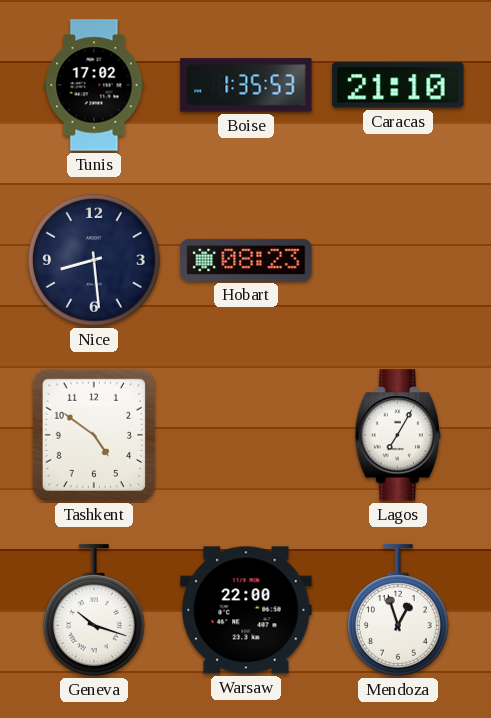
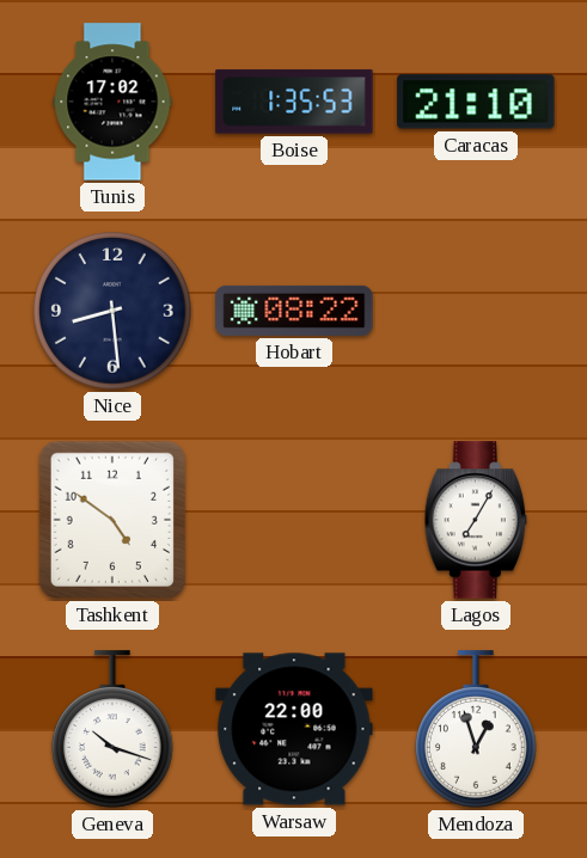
Hobart: 08:23 -> 08:22 (294, 311)
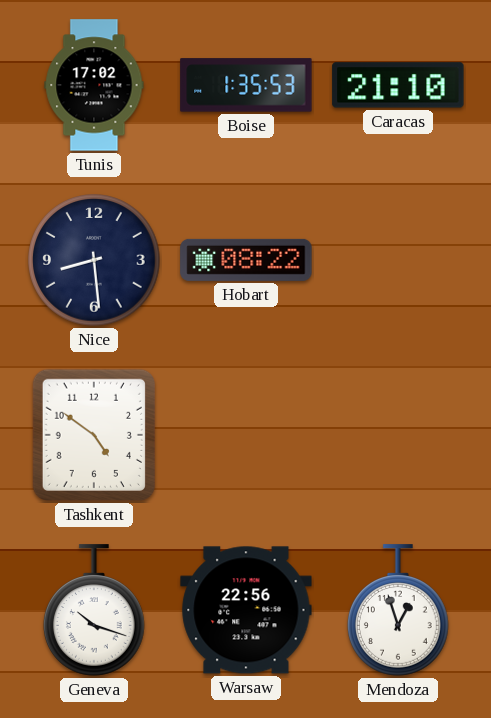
Lagos: 7:05 -> none (476, 520)
Warsaw: 22:00 -> 22:56 (246, 610)
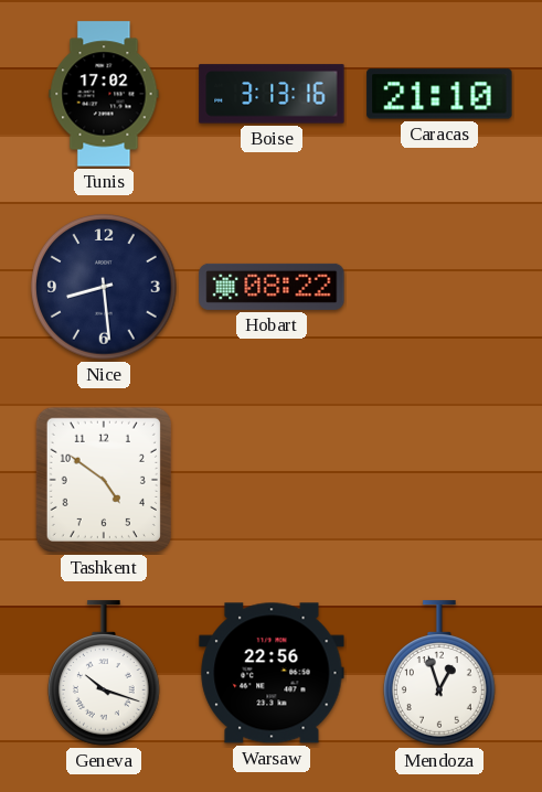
Boise: 1:35 -> 3:13 (272, 94)
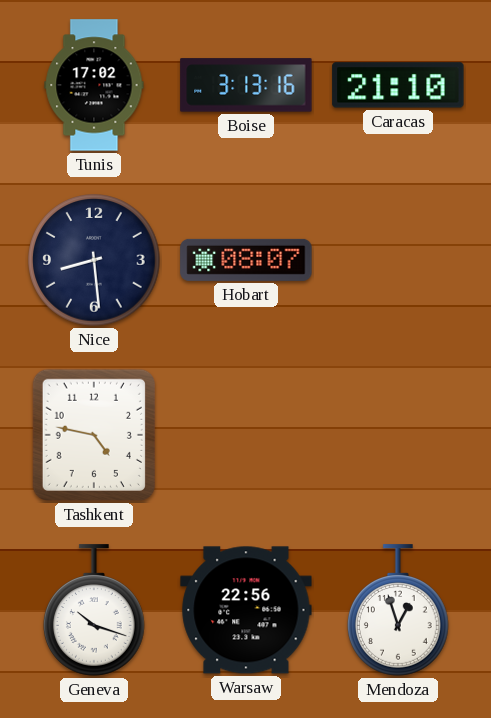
Hobart: 08:22 -> 08:07 (246, 260)
Tashkent: 4:51 -> 4:47 (94, 435)
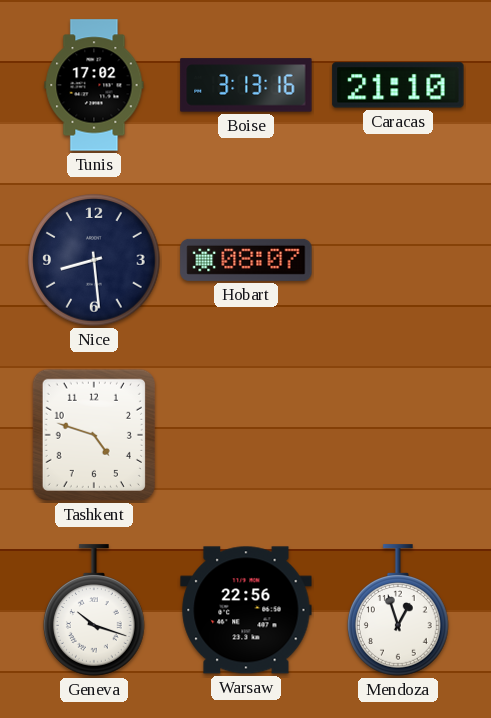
Tashkent: 4:47 -> 4:48 (94, 435)
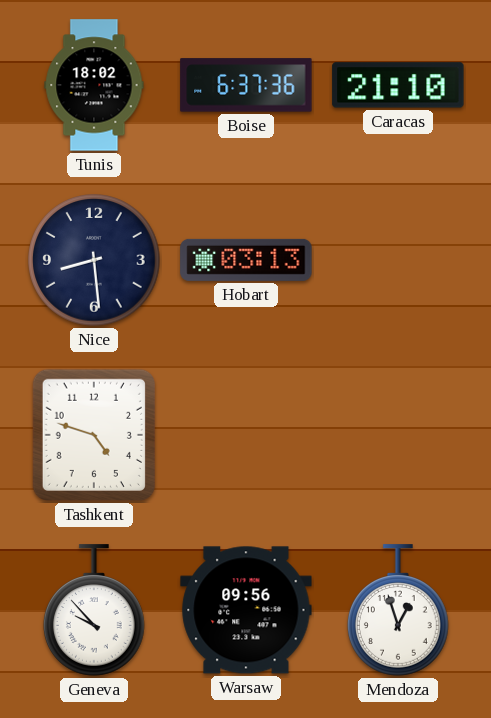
Tunis: 17:02 -> 18:02 (94, 85)
Boise: 3:13 -> 6:37 (246, 85)
Hobart: 08:07 -> 03:13 (246, 260)
Geneva: 10:18 -> 9:53 (95, 610)
Warsaw: 22:56 -> 09:56 (246, 610)
